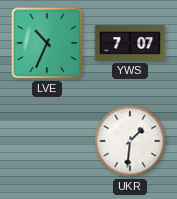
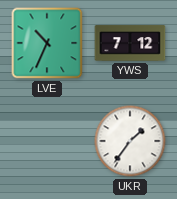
YWS: 7:07 -> 7:12 (130, 43)
UKR: 1:31 -> 1:36 (130, 141)
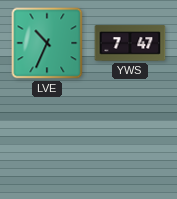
YWS: 7:12 -> 7:47 (130, 43)
UKR: 1:36 -> none (130, 141)
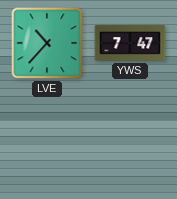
LVE: 10:34 -> 10:37 (47, 43)
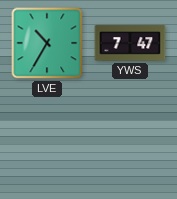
LVE: 10:37 -> 10:35 (47, 43)
